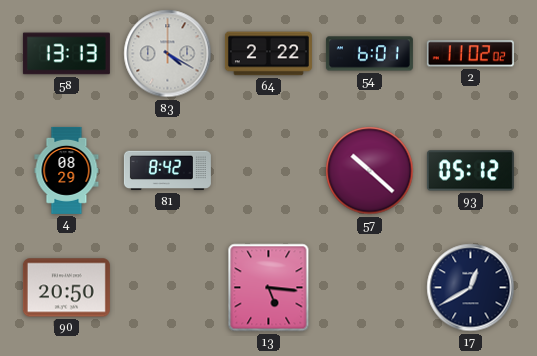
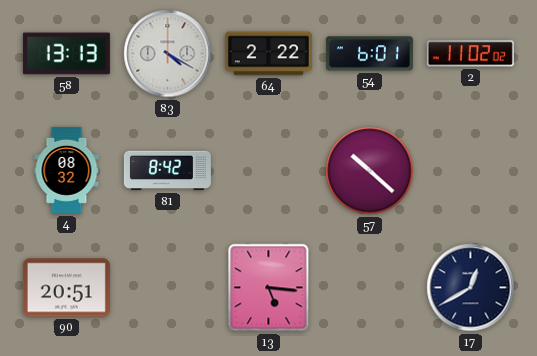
4: 08:29 -> 08:32 (67, 170)
93: 05:12 -> none (470, 171)
90: 20:50 -> 20:51 (66, 288)
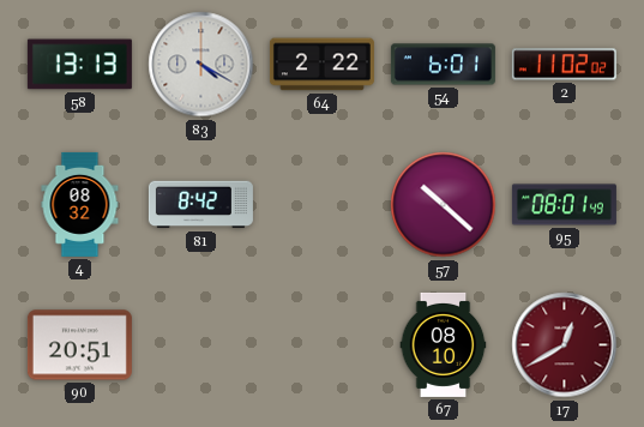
95: none -> 08:01 (564, 205)
13: 5:16 -> none (269, 288)
67: none -> 08:10 (444, 344)
17 dial: navy -> burgundy (565, 345)
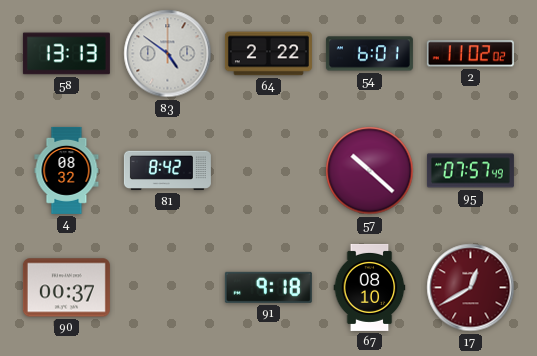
83: 4:20 -> 4:51 (168, 54)
95: 08:01 -> 07:57 (470, 171)
90: 20:51 -> 00:37 (66, 288)
91: none -> 9:18 (268, 287)
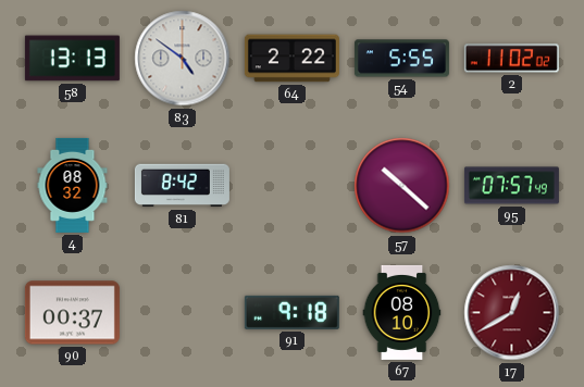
54: 6:01 -> 5:55 (401, 59)
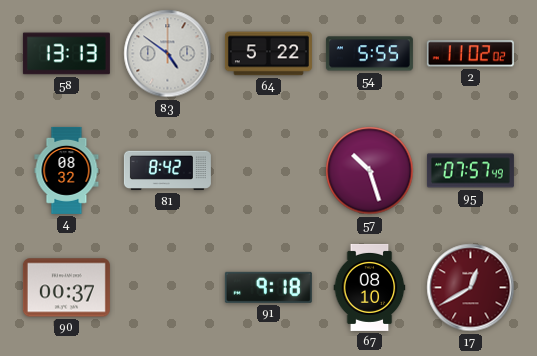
64: 2:22 -> 5:22 (268, 54)
57: 10:22 -> 10:27 (370, 171)
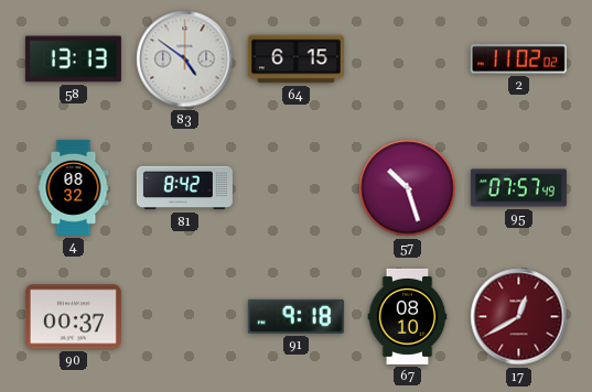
64: 5:22 -> 6:15 (295, 59)
54: 5:55 -> none (369, 54)
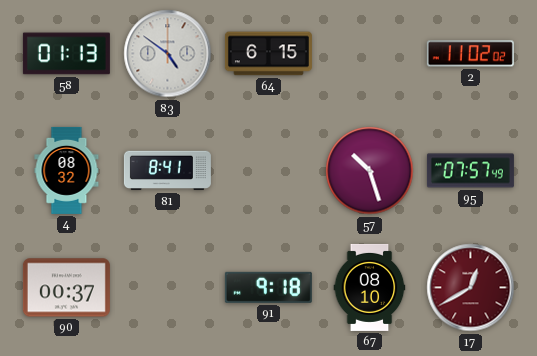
58: 13:13 -> 01:13 (66, 54)
81: 8:42 -> 8:41 (167, 171)
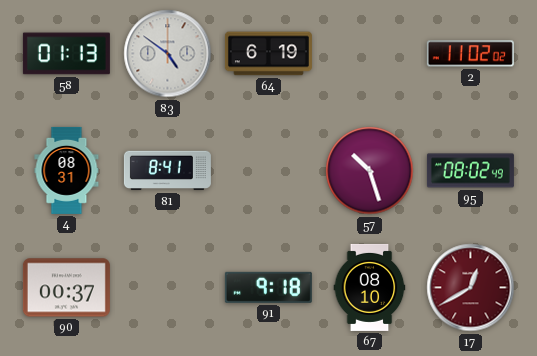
64: 6:15 -> 6:19 (268, 54)
4: 08:32 -> 08:31 (67, 170)
95: 07:57 -> 08:02 (470, 171)
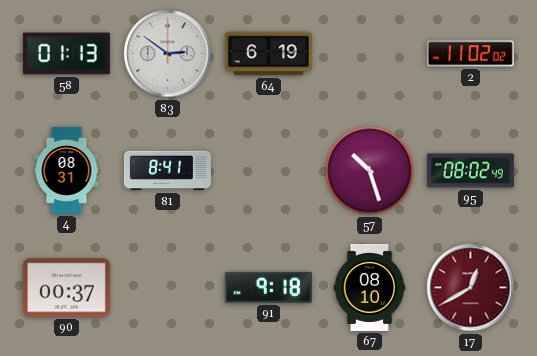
83: 4:51 -> 2:51 (168, 54)
